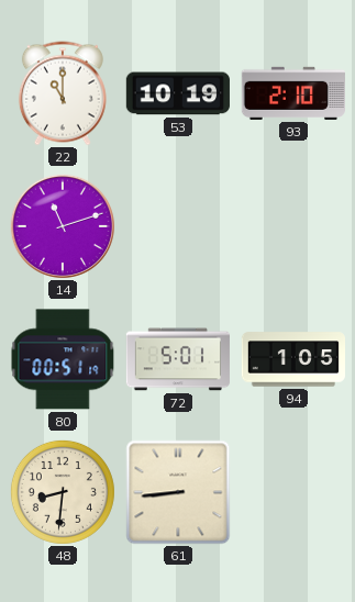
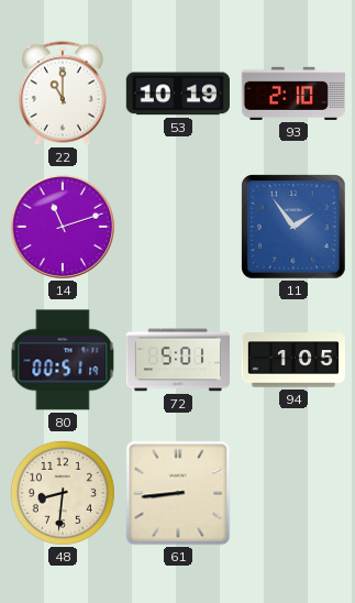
11: none -> 1:54 (293, 227)
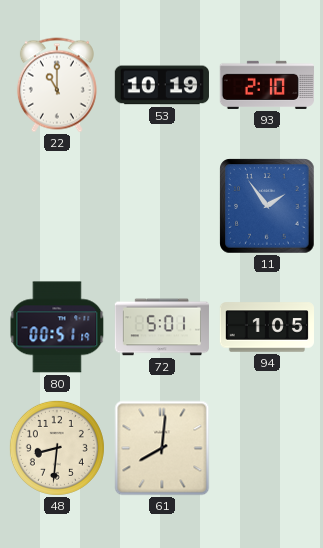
14: 11:12 -> none (63, 227)
61: 8:44 -> 8:01 (162, 448)
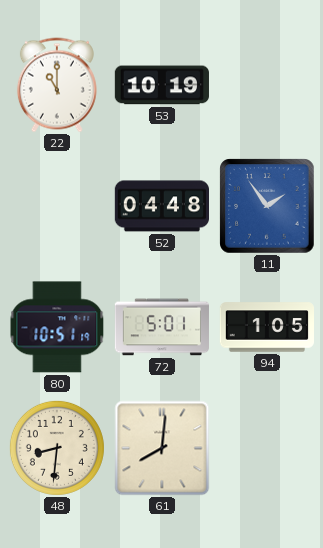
93: 2:10 -> none (266, 85)
52: none -> 04:48 (161, 206)
80: 00:51 -> 10:51 (57, 327)
